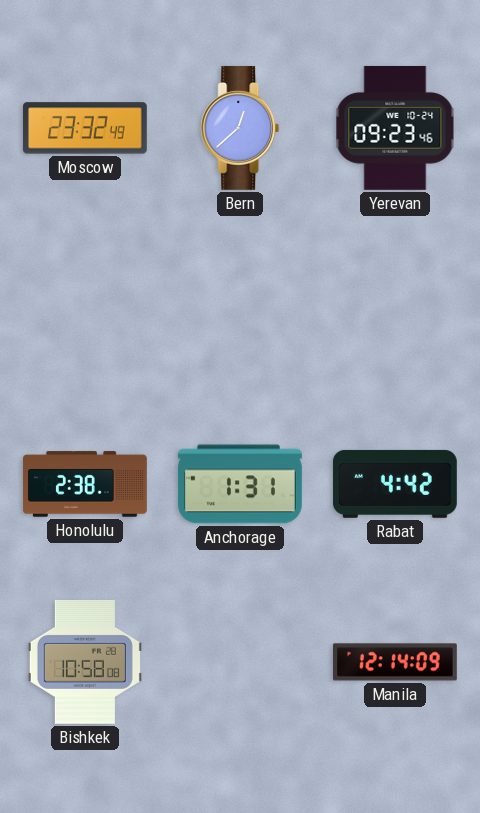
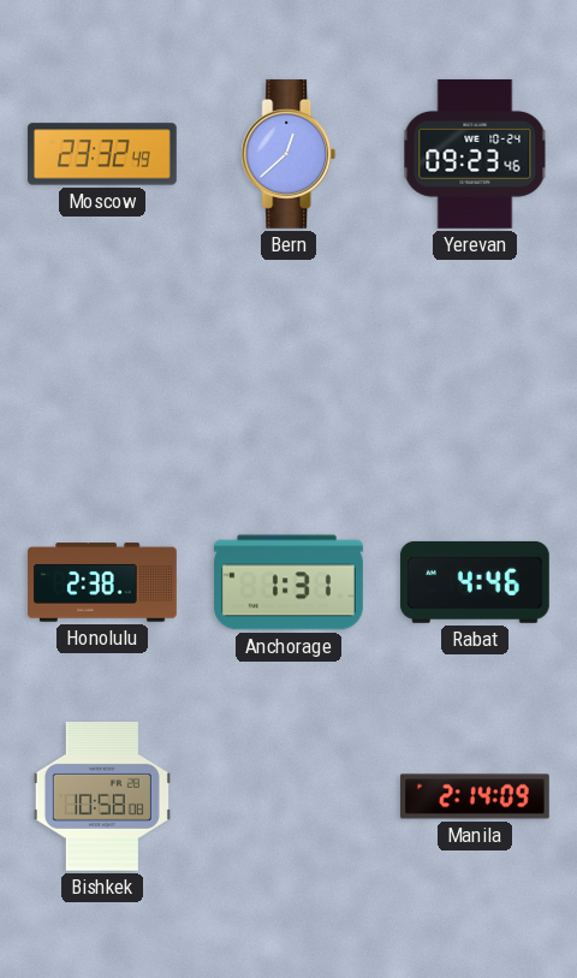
Rabat: 4:42 -> 4:46 (475, 582)
Manila: 12:14 -> 2:14 (475, 796)
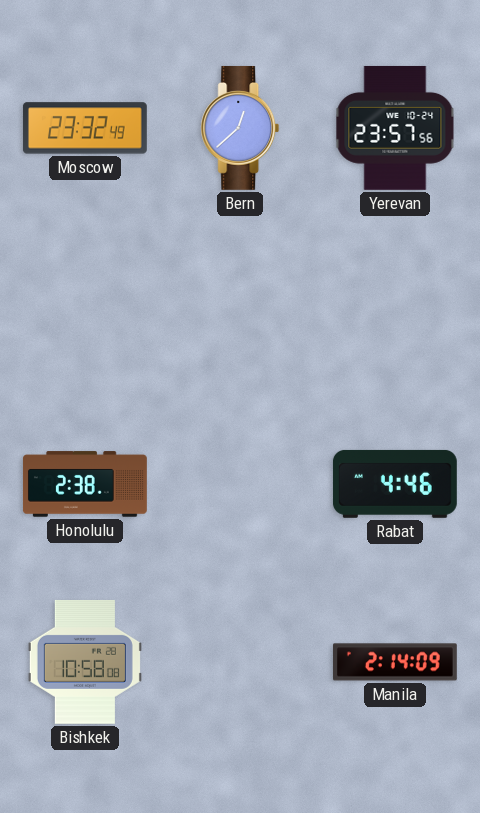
Yerevan: 09:23 -> 23:57 (395, 128)
Anchorage: 1:31 -> none (288, 582)
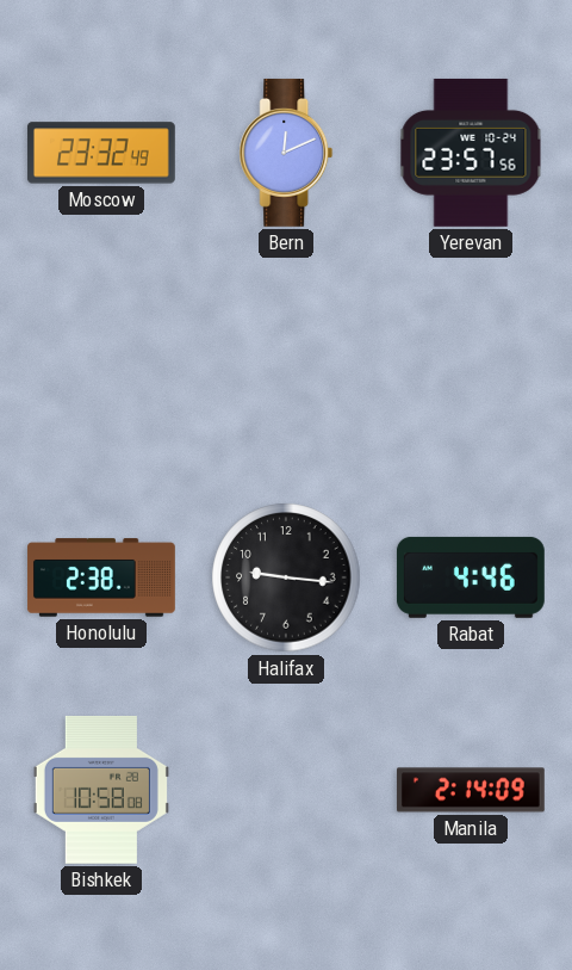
Bern: 12:38 -> 12:11 (286, 153)
Halifax: none -> 9:16 (286, 577)
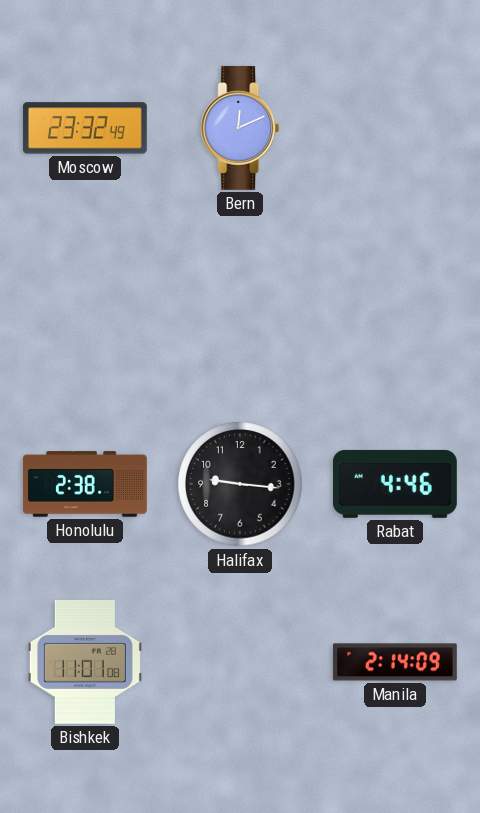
Yerevan: 23:57 -> none (471, 153)
Bishkek: 10:58 -> 11:01 (85, 662)
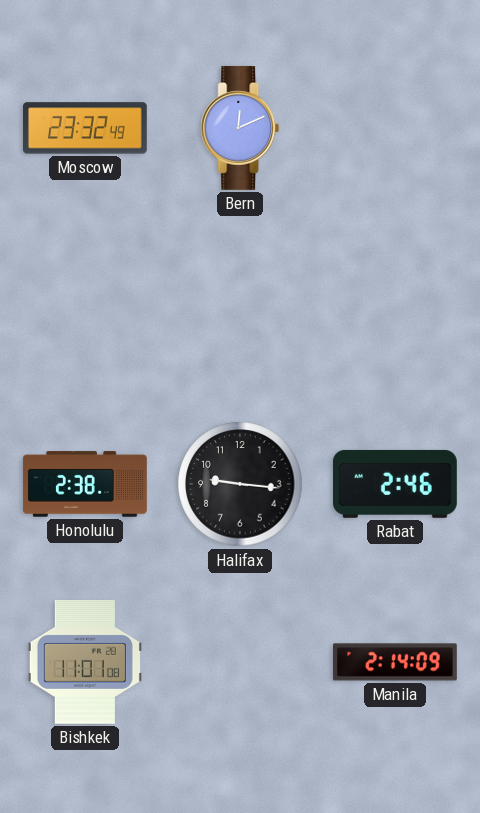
Rabat: 4:46 -> 2:46 (395, 484)
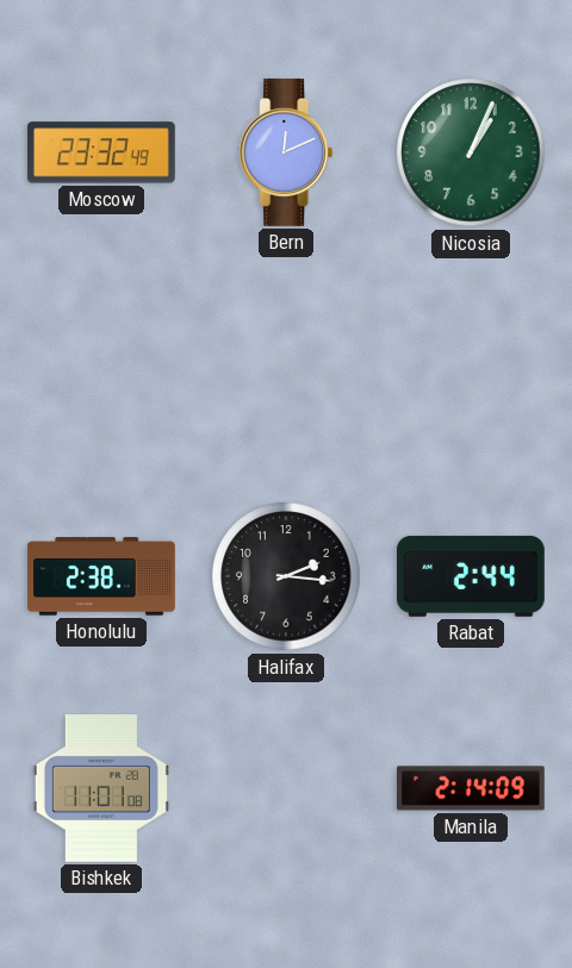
Nicosia: none -> 1:04 (471, 152)
Halifax: 9:16 -> 2:16 (286, 576)
Rabat: 2:46 -> 2:44 (471, 576)
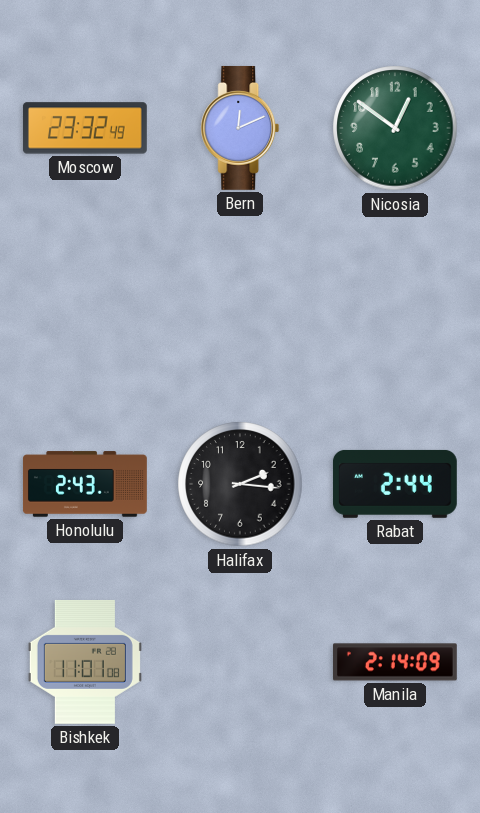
Nicosia: 1:04 -> 12:51 (395, 128)
Honolulu: 2:38 -> 2:43 (85, 484)
